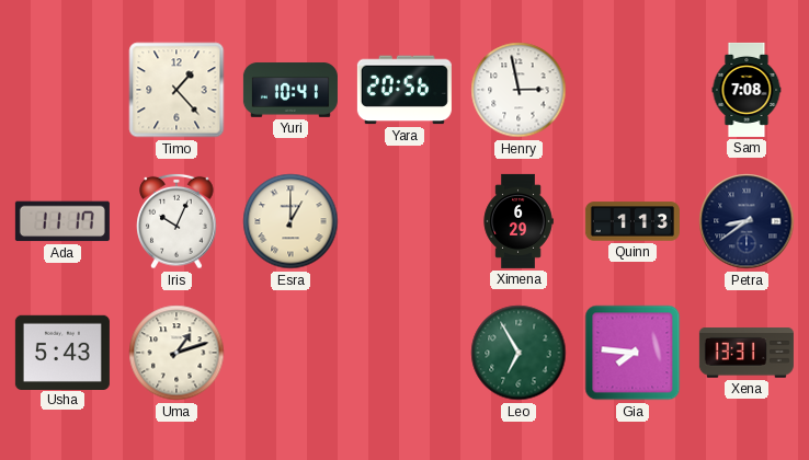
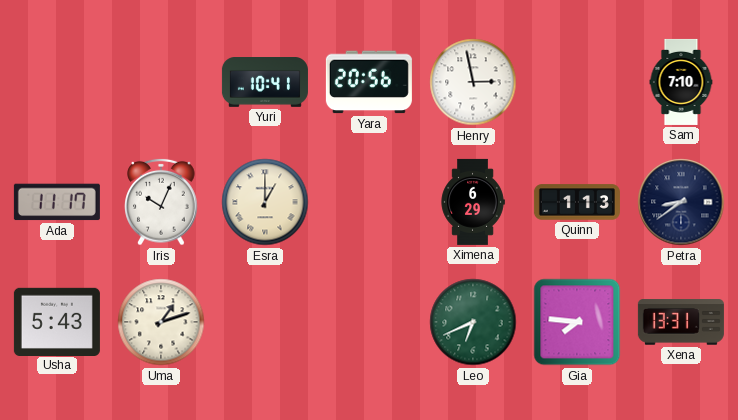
Timo: 1:23 -> none (176, 90)
Sam: 7:08 -> 7:10 (681, 82)
Leo: 6:55 -> 6:41 (473, 322)
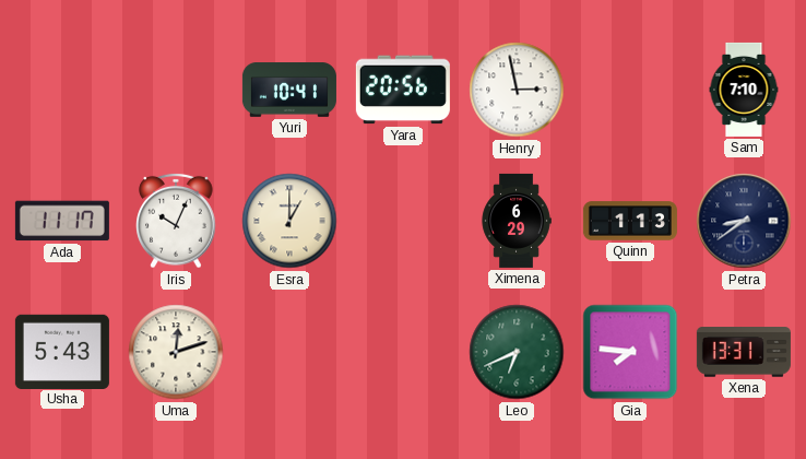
Uma: 1:12 -> 12:12 (176, 352)
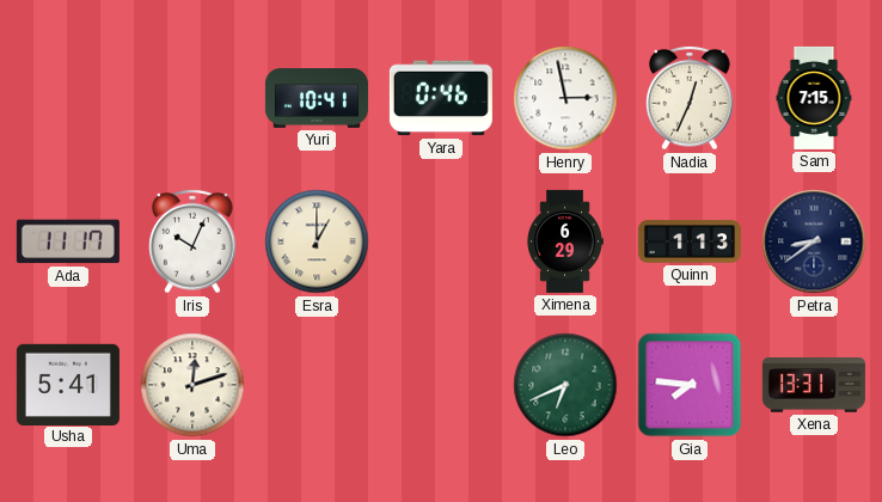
Yara: 20:56 -> 0:46 (441, 98)
Nadia: none -> 12:34 (690, 98)
Sam: 7:10 -> 7:15 (814, 98)
Usha: 5:43 -> 5:41 (68, 384)
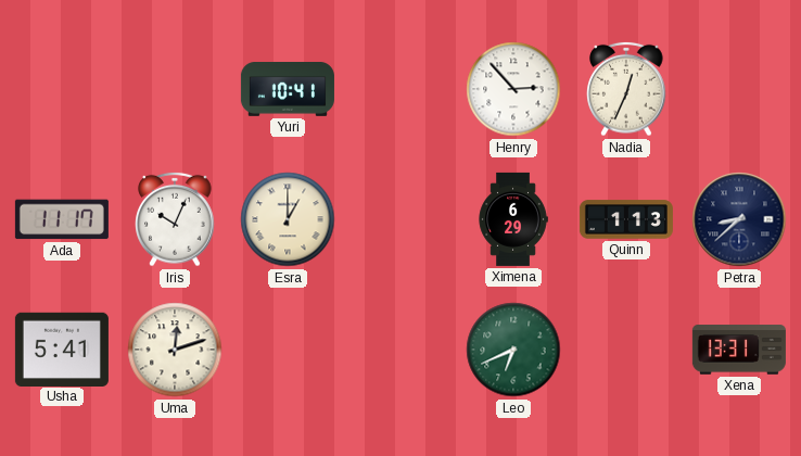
Yara: 0:46 -> none (441, 98)
Henry: 2:58 -> 2:53 (513, 89)
Sam: 7:15 -> none (814, 98)
Petra: 8:39 -> 8:38 (739, 219)
Gia: 7:46 -> none (690, 385)
